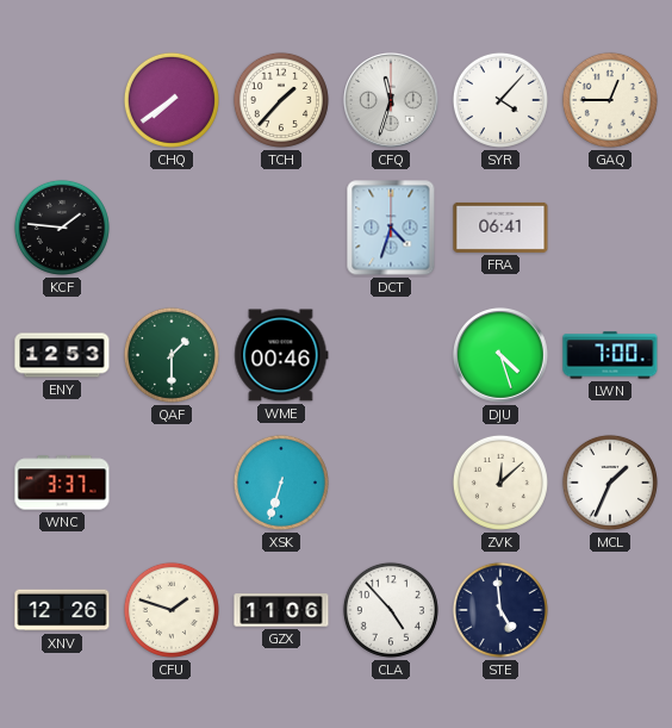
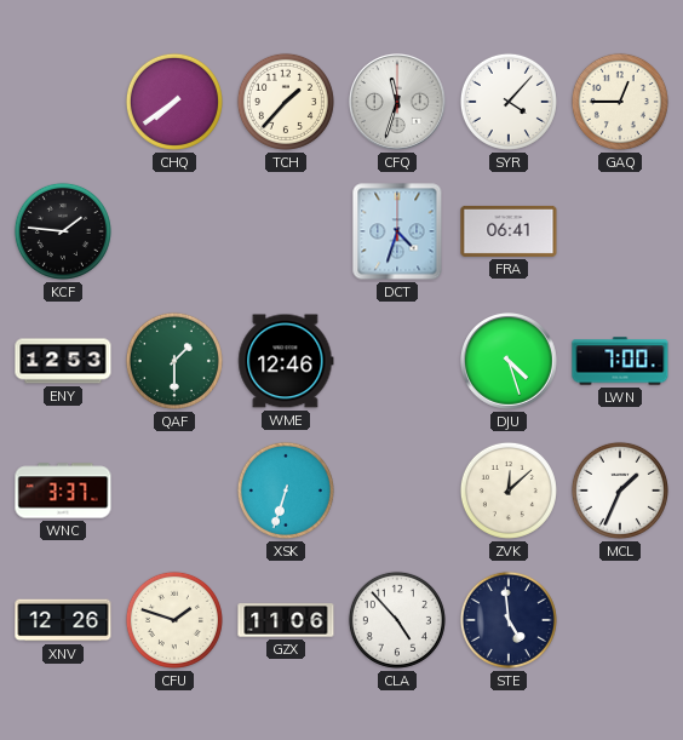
WME: 00:46 -> 12:46 (286, 361)
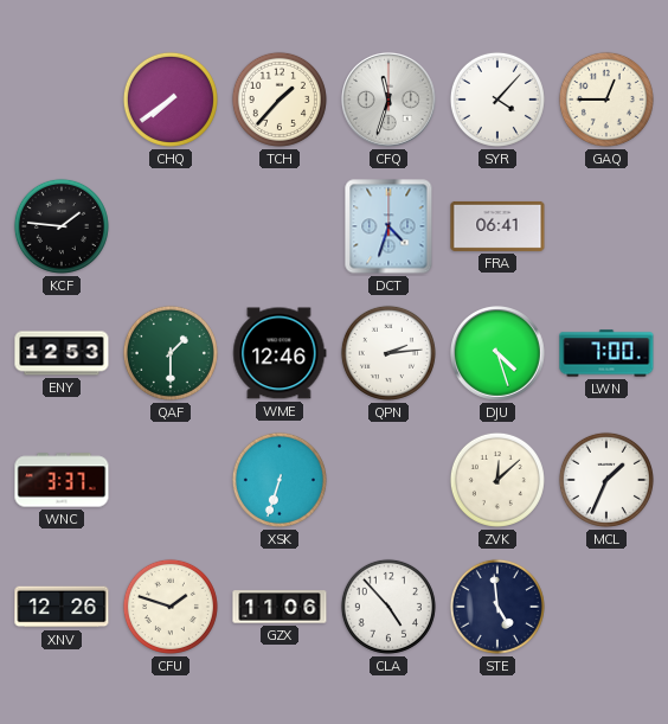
QPN: none -> 2:14 (388, 353)
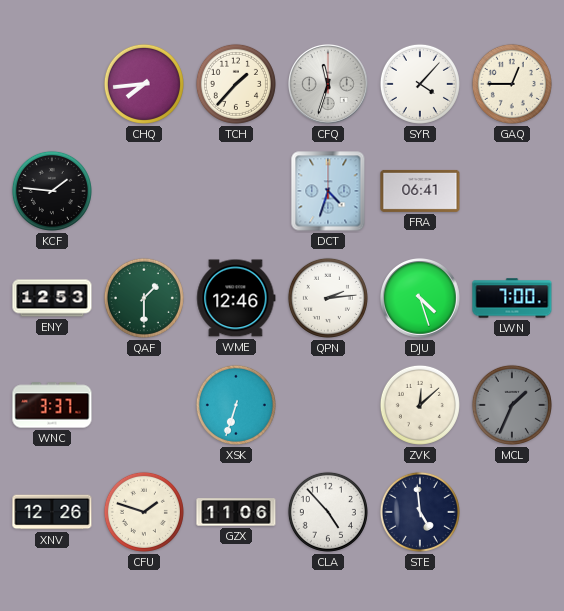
CHQ: 7:39 -> 7:44 (144, 84)
MCL dial: white -> grey (512, 405)
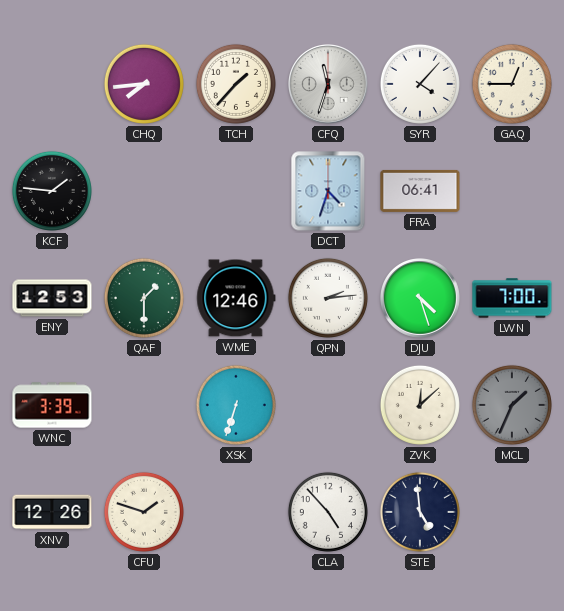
WNC: 3:37 -> 3:39 (52, 405)
GZX: 11:06 -> none (236, 512)
